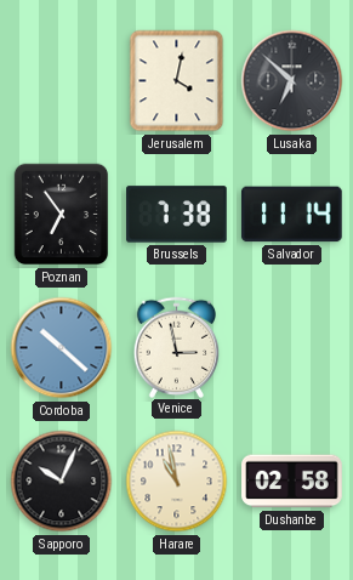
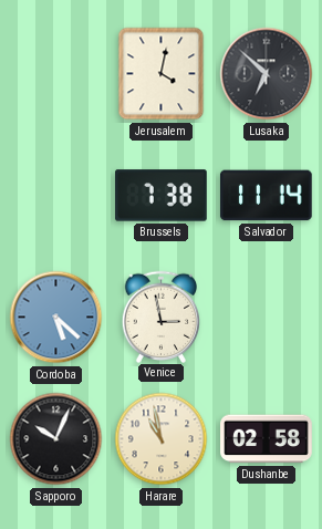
Poznan: 6:54 -> none (62, 215)
Cordoba: 10:22 -> 5:22 (56, 318)
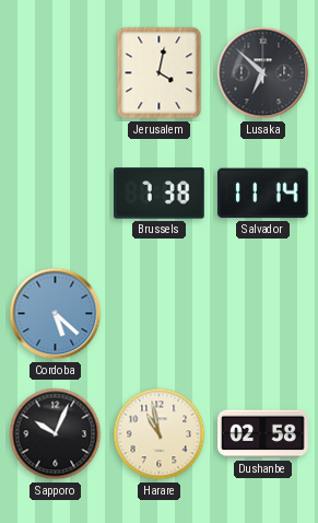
Venice: 2:58 -> none (162, 317)
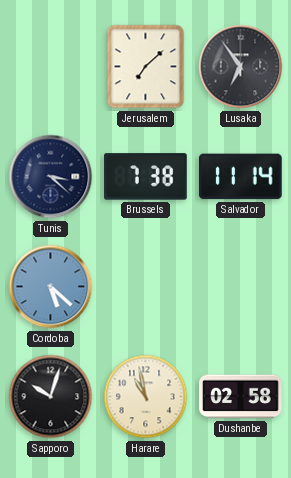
Jerusalem: 4:02 -> 7:08 (146, 67)
Lusaka: 6:52 -> 6:54 (241, 67)
Tunis: none -> 3:22 (51, 177)
Sapporo: 10:04 -> 10:03 (51, 397)
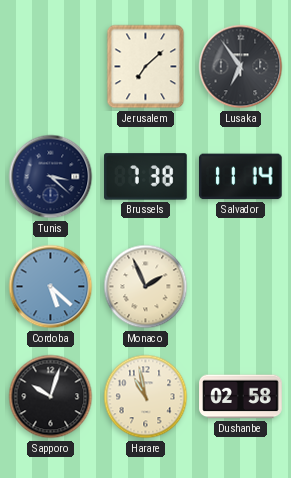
Monaco: none -> 1:56 (146, 287)
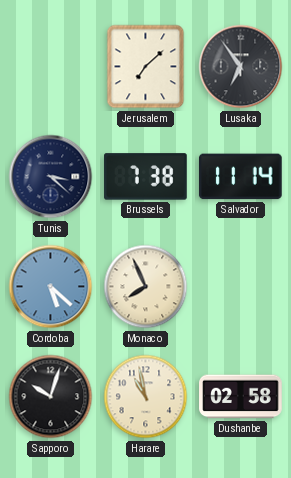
Monaco: 1:56 -> 7:56 (146, 287)
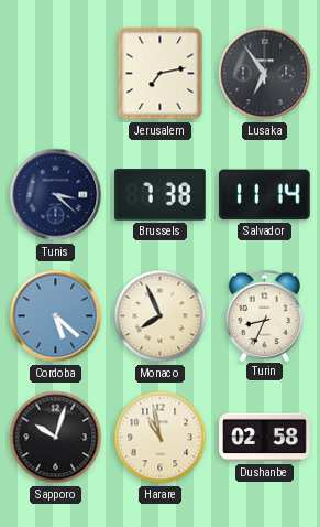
Jerusalem: 7:08 -> 7:13 (161, 74)
Turin: none -> 8:34 (265, 315)
